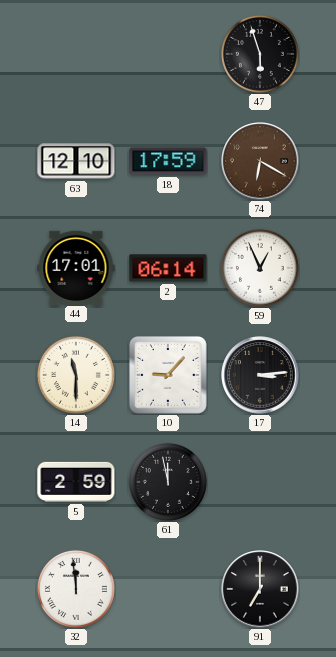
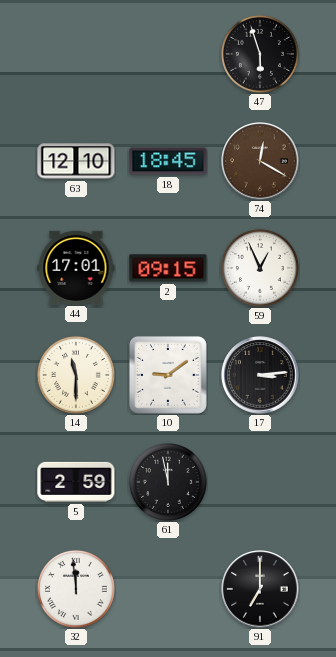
18: 17:59 -> 18:45 (168, 161)
74: 6:20 -> 12:20 (260, 161)
2: 06:14 -> 09:15 (168, 268)
10: 9:07 -> 9:09 (168, 375)
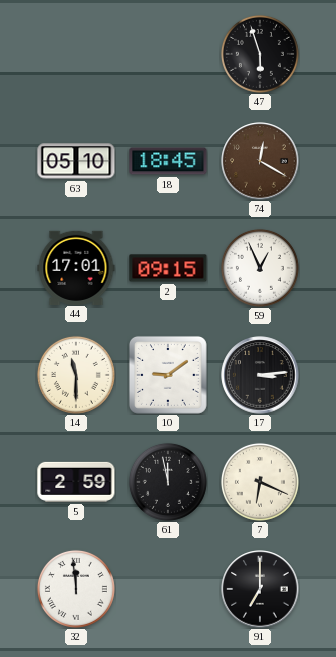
63: 12:10 -> 05:10 (76, 161)
7: none -> 6:19 (260, 482)
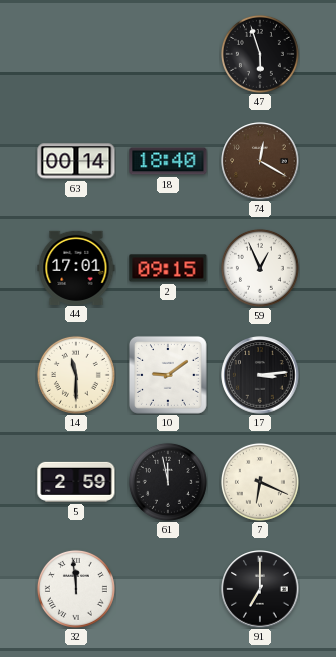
63: 05:10 -> 00:14 (76, 161)
18: 18:45 -> 18:40 (168, 161)
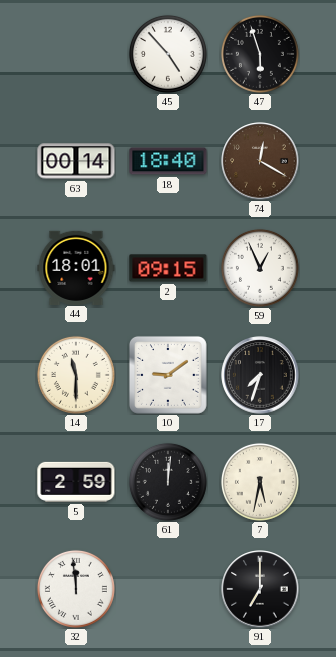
45: none -> 4:53 (168, 54)
44: 17:01 -> 18:01 (76, 267)
17: 3:14 -> 7:33 (260, 375)
61: 11:58 -> 12:01 (168, 482)
7: 6:19 -> 5:32 (260, 482)
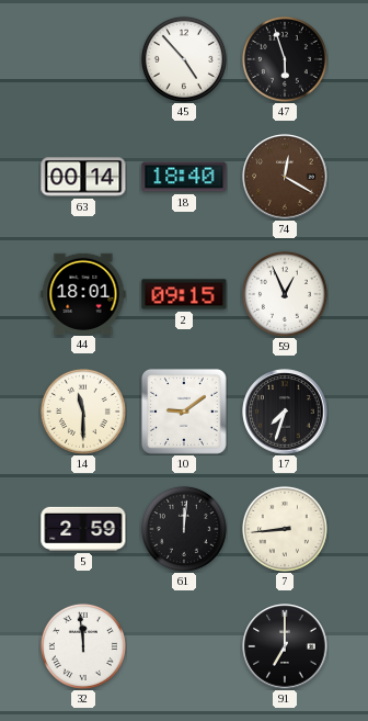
7: 5:32 -> 8:44 (285, 529)
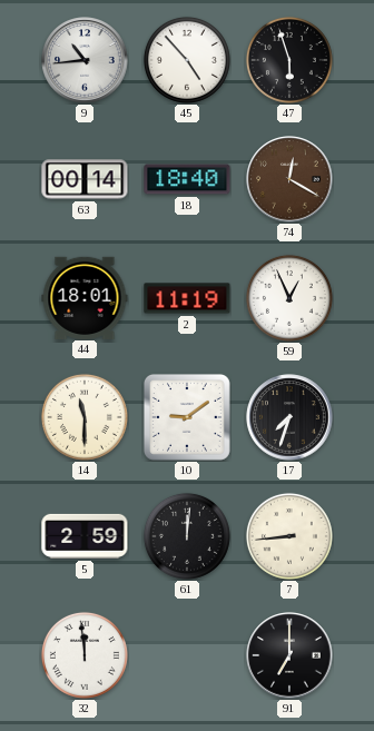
9: none -> 10:44 (85, 60)
2: 09:15 -> 11:19 (187, 298)
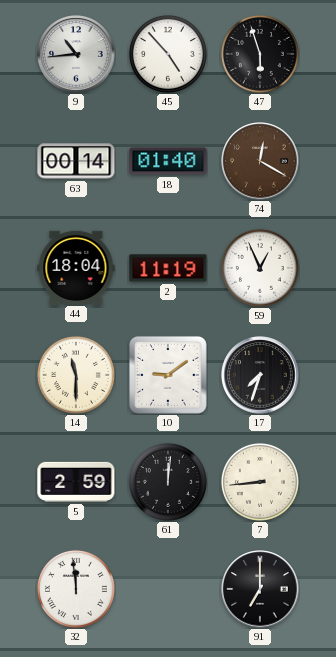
18: 18:40 -> 01:40 (168, 161)
44: 18:01 -> 18:04 (76, 267)
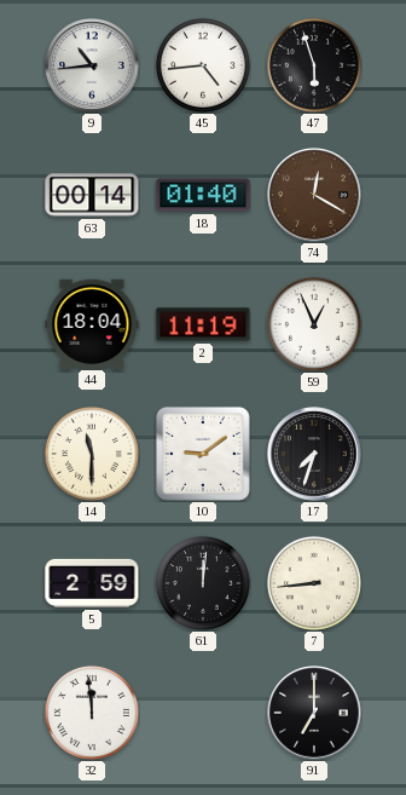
45: 4:53 -> 4:44 (203, 65)
